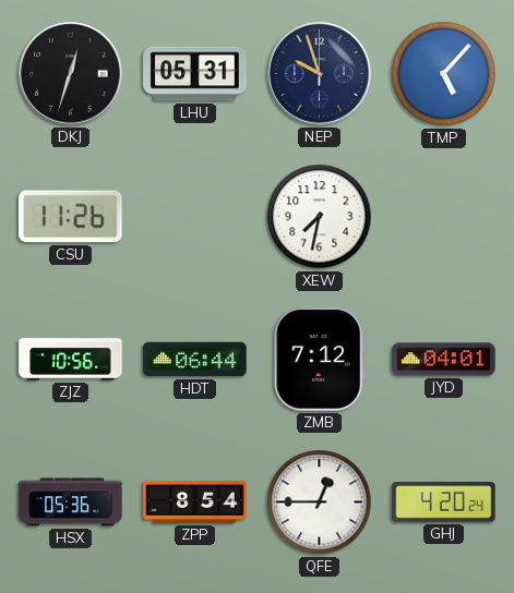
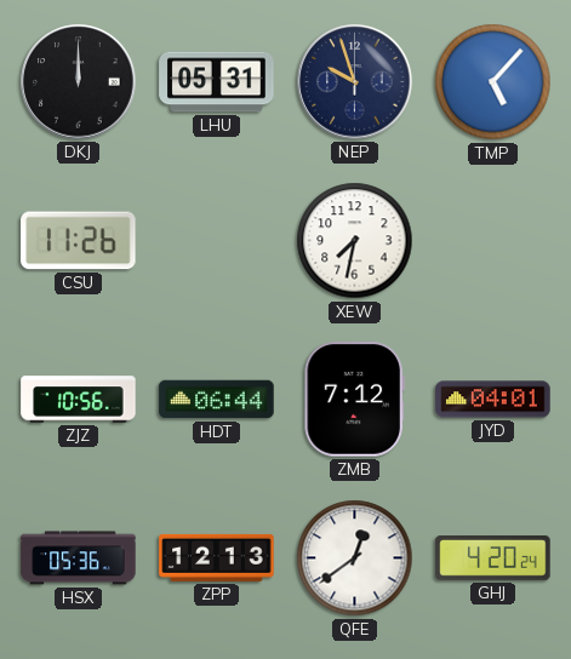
DKJ: 12:33 -> 12:00 (79, 82)
ZPP: 8:54 -> 12:13 (217, 557)
QFE: 12:45 -> 12:39 (355, 558)
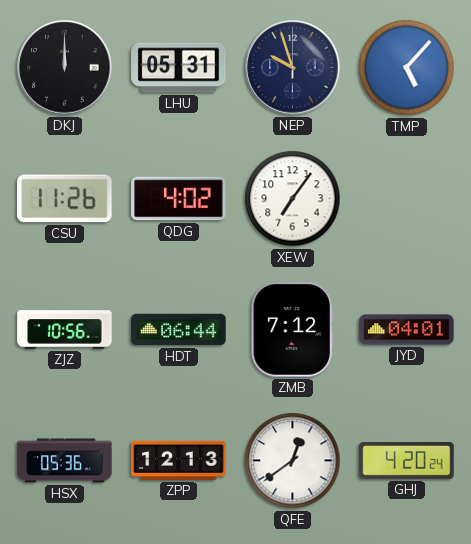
QDG: none -> 4:02 (179, 199)
XEW: 7:32 -> 7:06 (293, 199)
